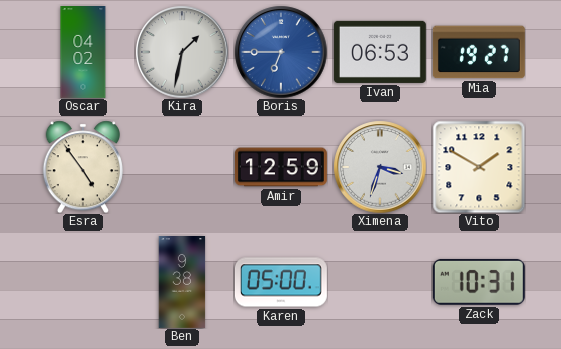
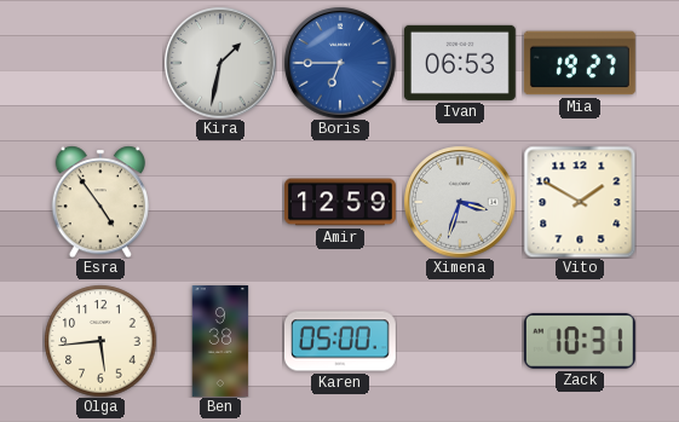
Oscar: 04:02 -> none (83, 53)
Olga: none -> 5:44 (100, 341)
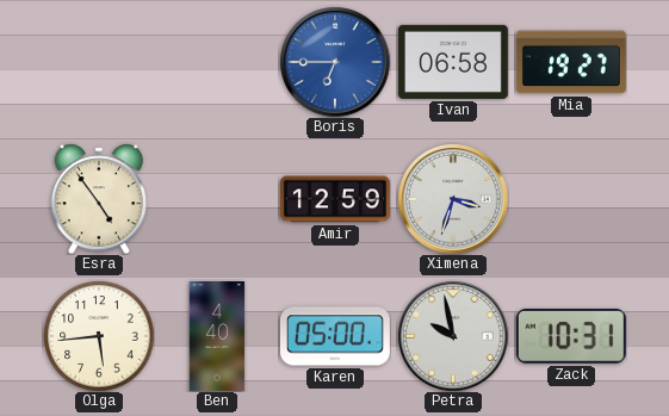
Kira: 1:32 -> none (220, 63)
Ivan: 06:53 -> 06:58 (453, 62)
Vito: 1:50 -> none (580, 202)
Ben: 9:38 -> 4:40 (217, 337)
Petra: none -> 9:58 (453, 336)
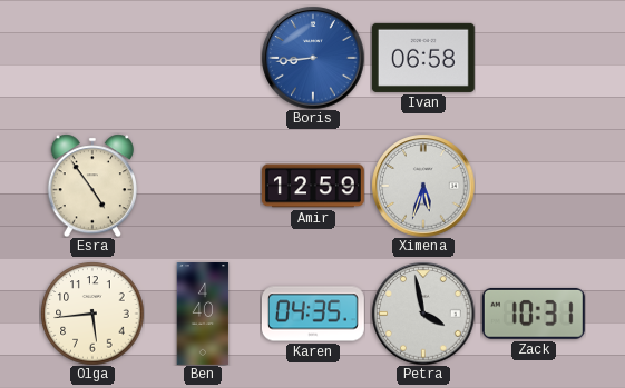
Boris: 6:45 -> 8:44 (313, 58)
Mia: 19:27 -> none (571, 62)
Ximena: 3:33 -> 5:33 (423, 186)
Karen: 05:00 -> 04:35 (313, 314)
Petra: 9:58 -> 3:58 (423, 314)
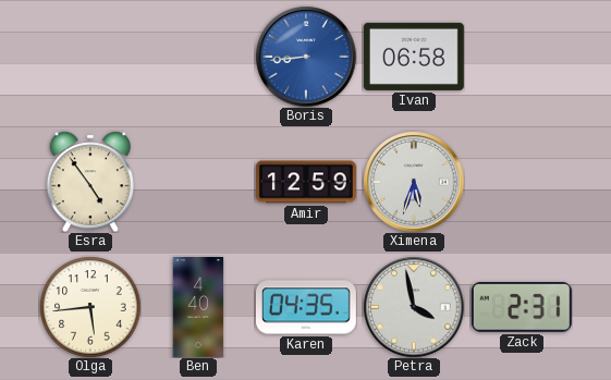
Zack: 10:31 -> 2:31 (522, 307)
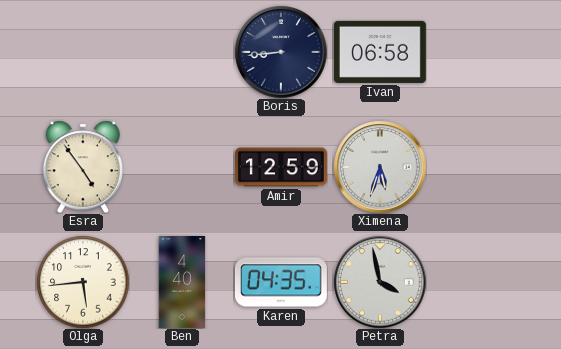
Boris dial: blue -> navy (281, 52)
Zack: 2:31 -> none (522, 307)
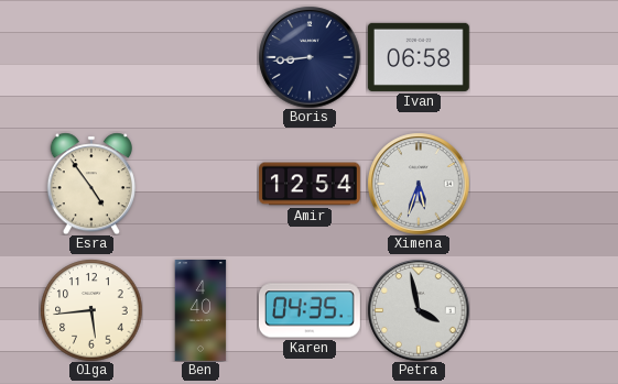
Amir: 12:59 -> 12:54 (310, 184)
